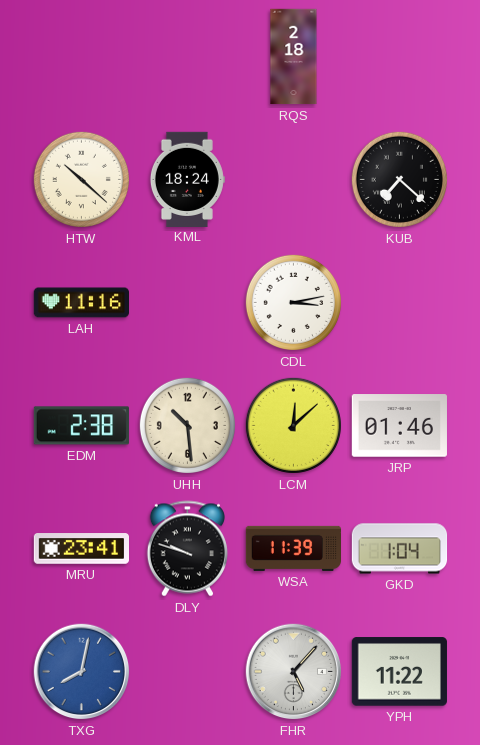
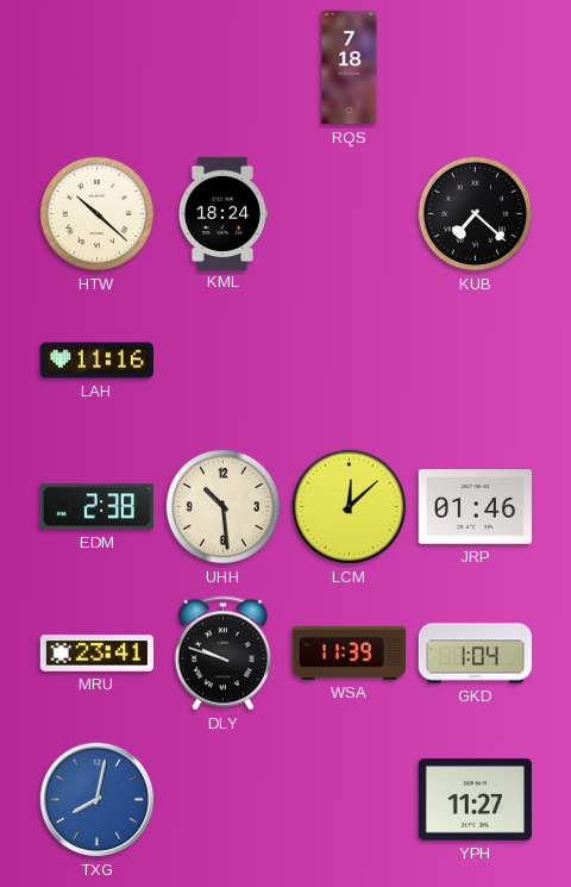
RQS: 2:18 -> 7:18 (350, 68)
CDL: 3:13 -> none (293, 302)
FHR: 5:07 -> none (294, 672)
YPH: 11:22 -> 11:27 (475, 800)
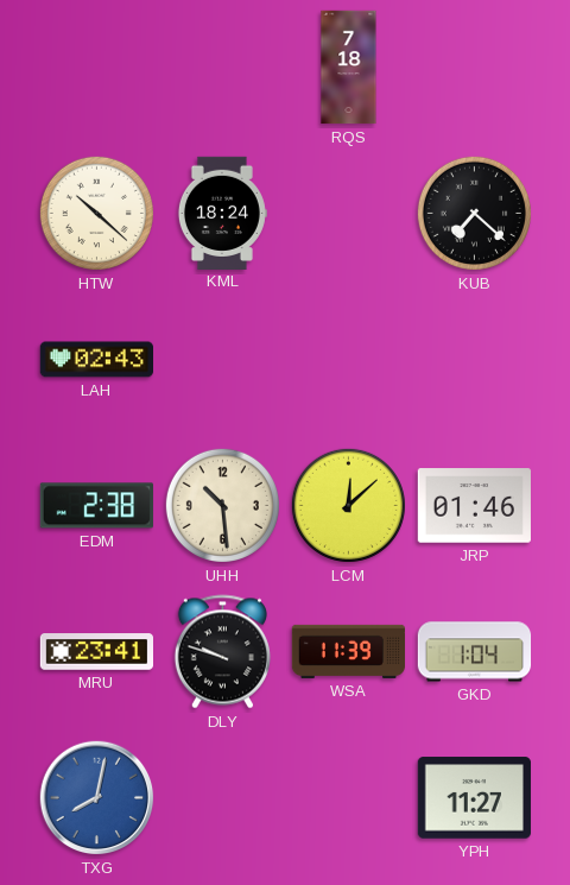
LAH: 11:16 -> 02:43 (96, 360)
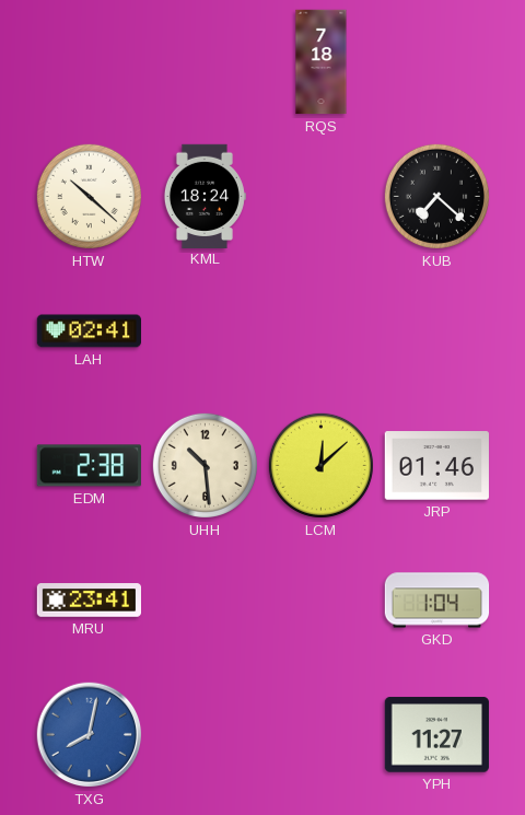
LAH: 02:43 -> 02:41 (89, 331)
DLY: 9:48 -> none (222, 652)
WSA: 11:39 -> none (349, 651)
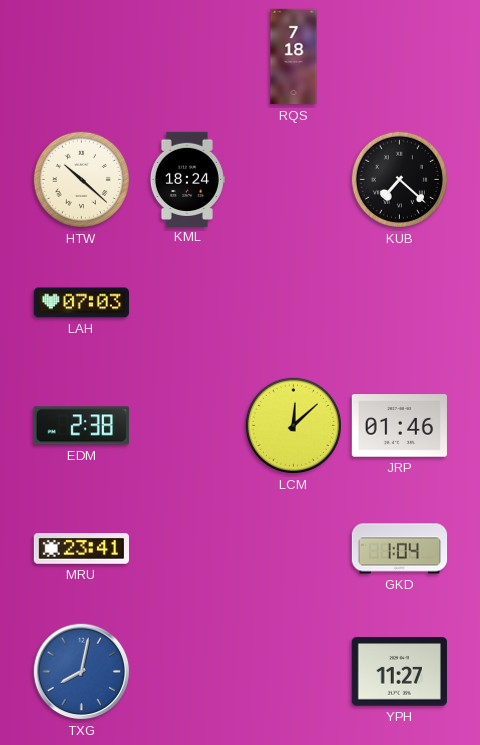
LAH: 02:41 -> 07:03 (81, 303)
UHH: 10:29 -> none (205, 465)
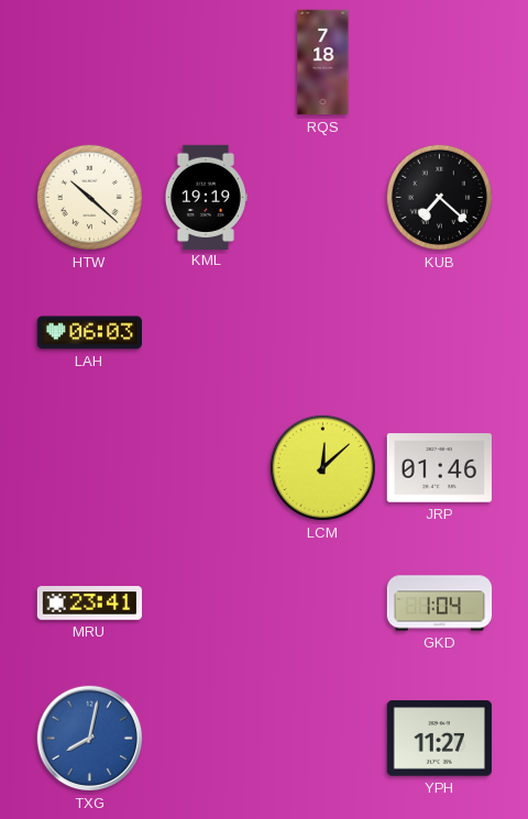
KML: 18:24 -> 19:19 (206, 197)
LAH: 07:03 -> 06:03 (89, 333)
EDM: 2:38 -> none (81, 426)
